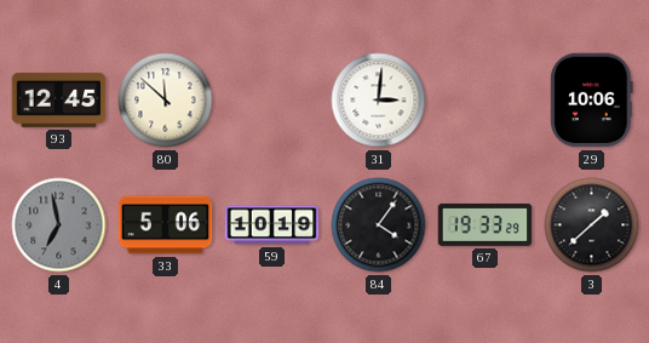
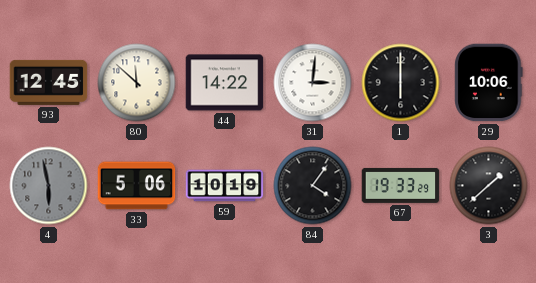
44: none -> 14:22 (225, 83)
1: none -> 6:00 (401, 83)
4: 6:58 -> 5:58 (49, 186)
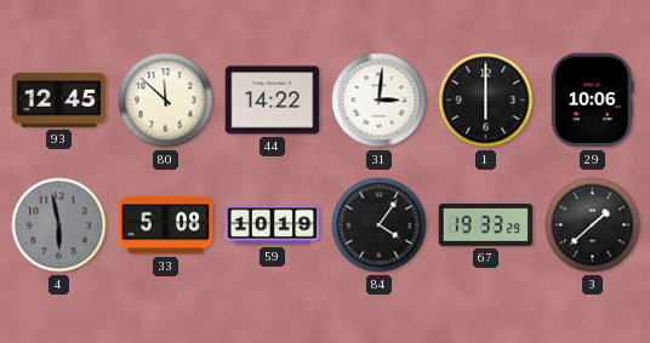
33: 5:06 -> 5:08 (166, 225)
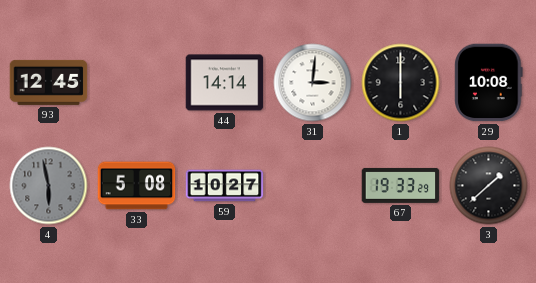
80: 11:52 -> none (166, 101)
44: 14:22 -> 14:14 (225, 83)
29: 10:06 -> 10:08 (489, 83)
59: 10:19 -> 10:27 (225, 186)
84: 4:06 -> none (380, 225)
